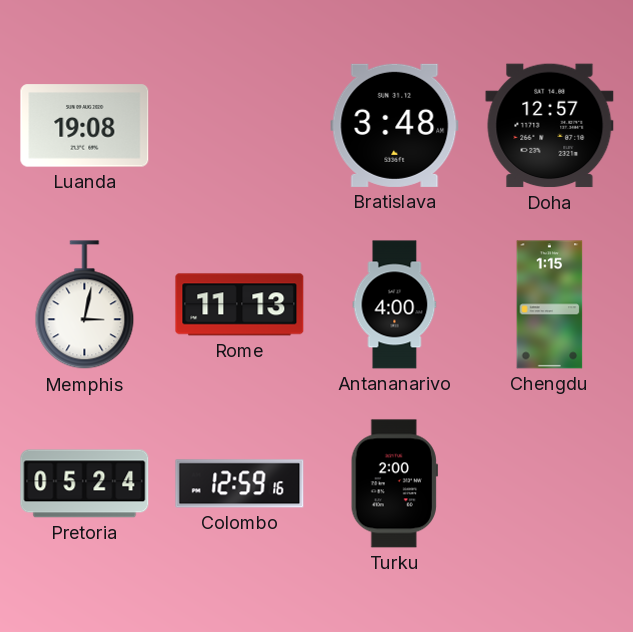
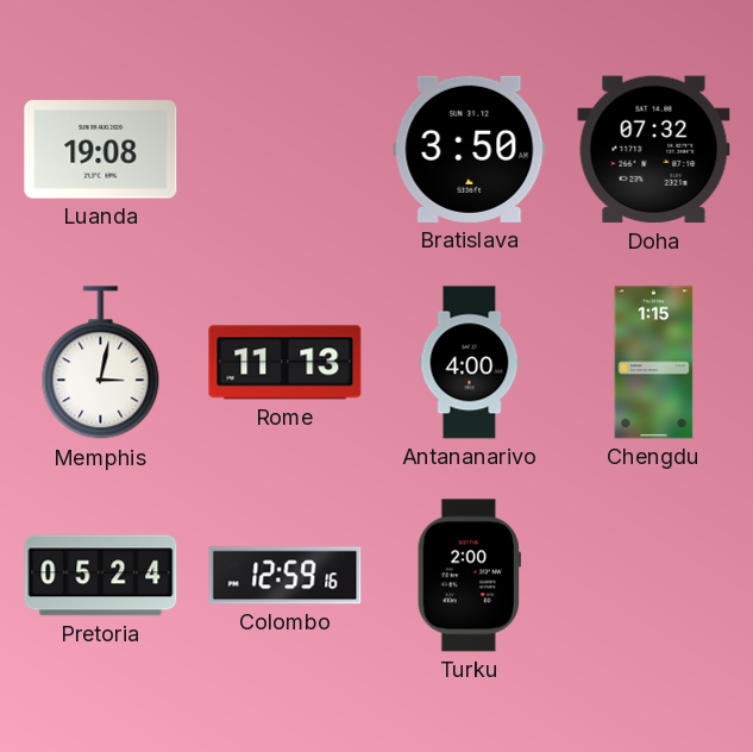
Bratislava: 3:48 -> 3:50 (470, 149)
Doha: 12:57 -> 07:32 (654, 150)
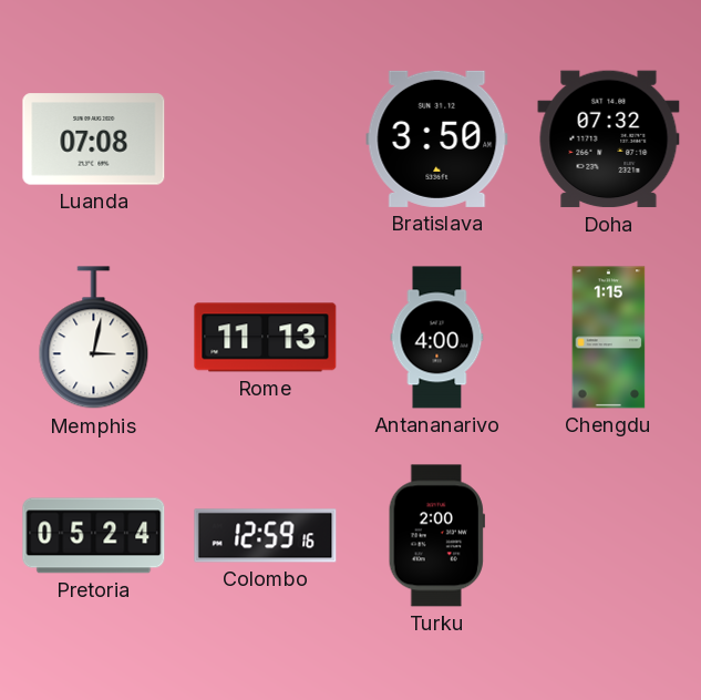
Luanda: 19:08 -> 07:08 (94, 140)
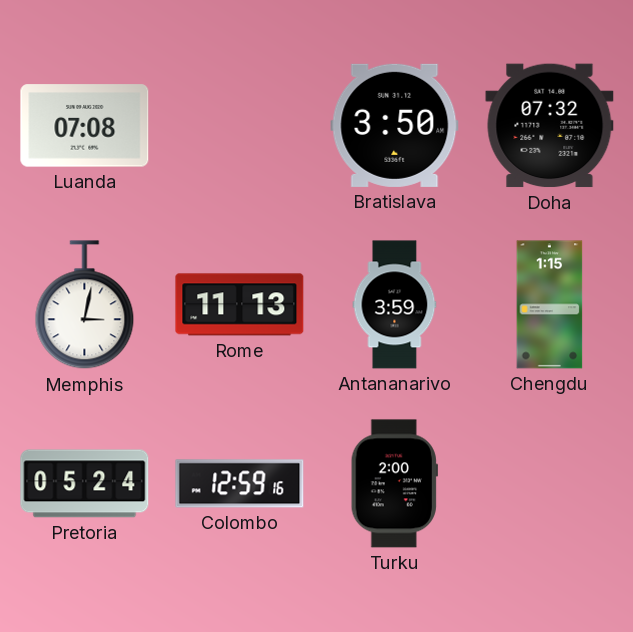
Antananarivo: 4:00 -> 3:59 (395, 305)
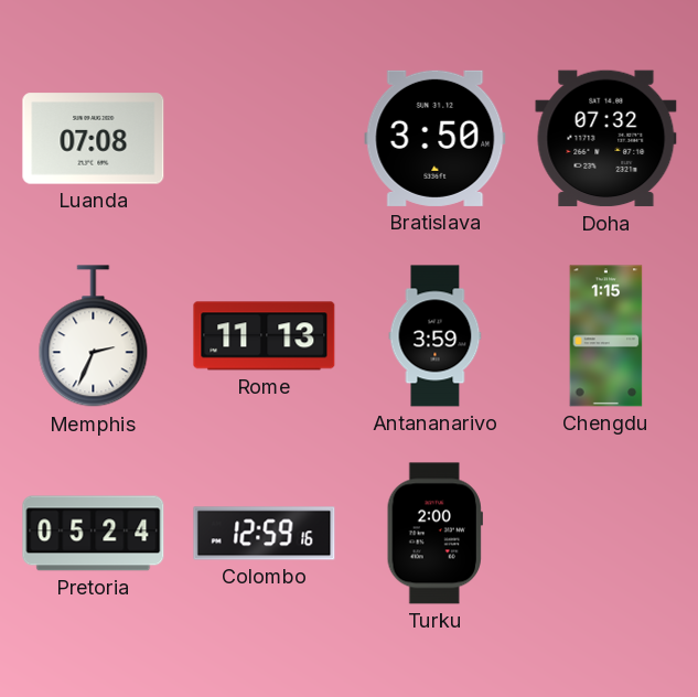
Memphis: 3:02 -> 2:34 (94, 336)
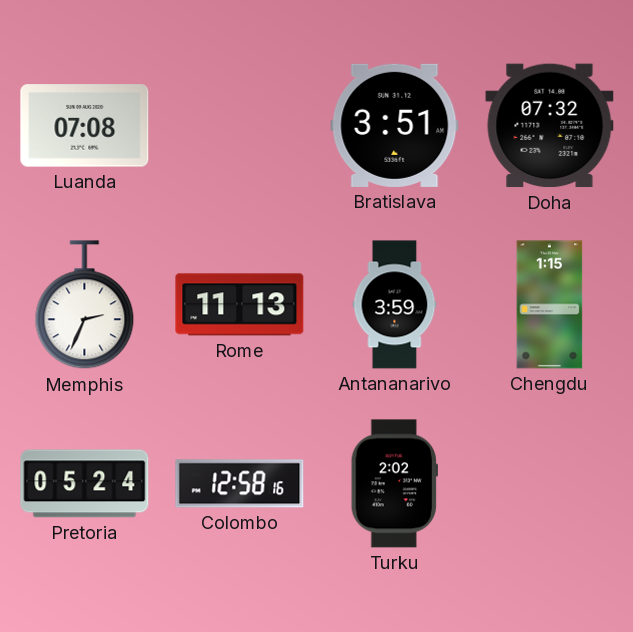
Bratislava: 3:50 -> 3:51 (395, 125)
Colombo: 12:59 -> 12:58 (240, 484)
Turku: 2:00 -> 2:02 (394, 484)
